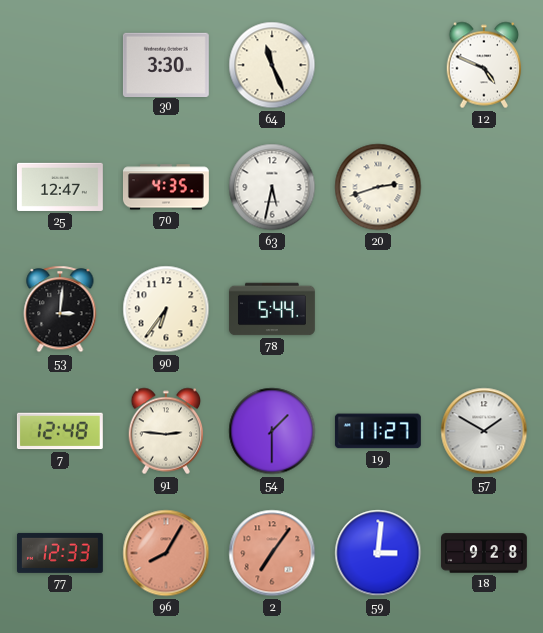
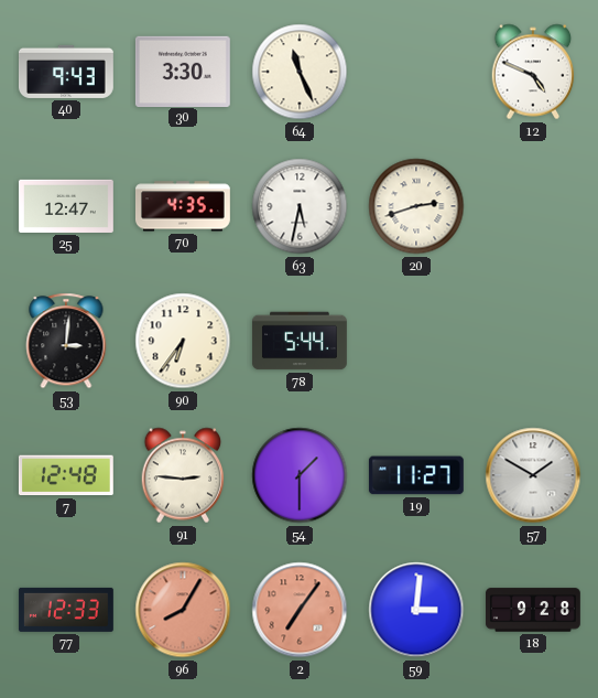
40: none -> 9:43 (66, 72)
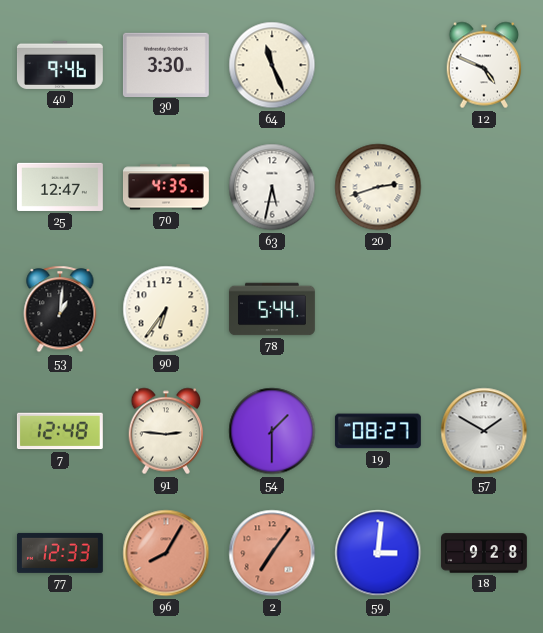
40: 9:43 -> 9:46 (60, 65)
53: 3:01 -> 1:01 (60, 309)
19: 11:27 -> 08:27 (378, 431)
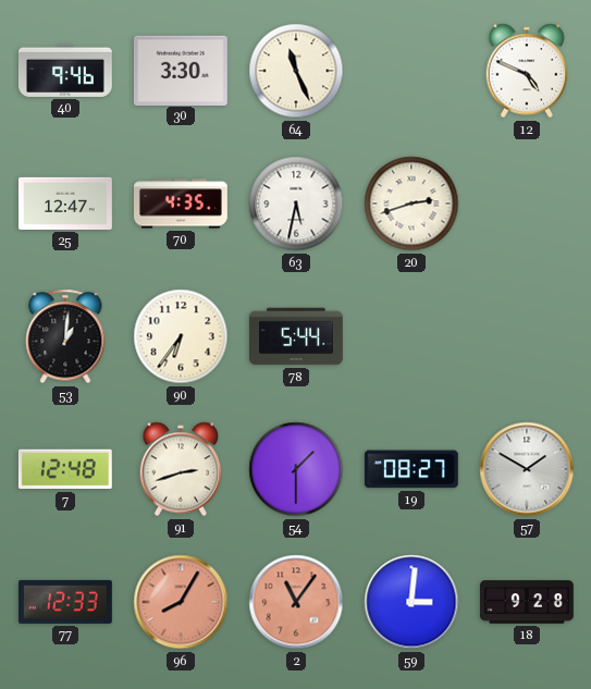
91: 2:46 -> 2:42 (181, 469)
2: 7:06 -> 11:06 (296, 602)
